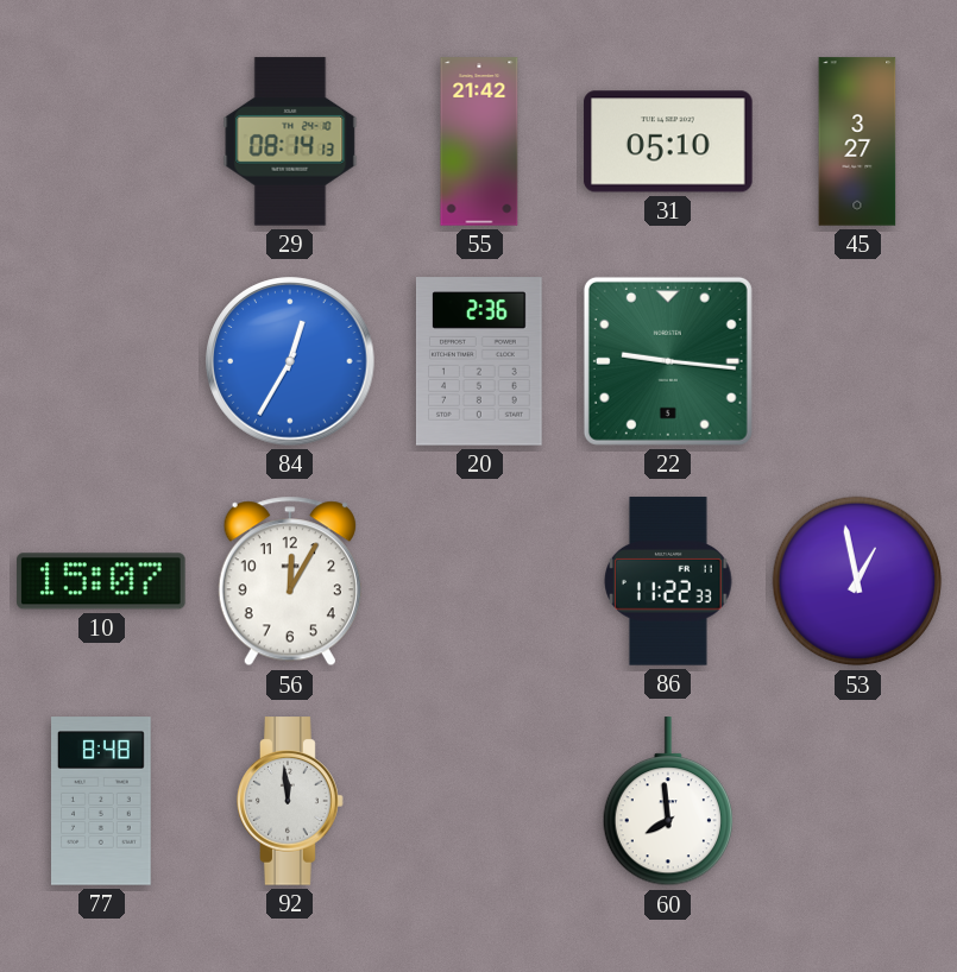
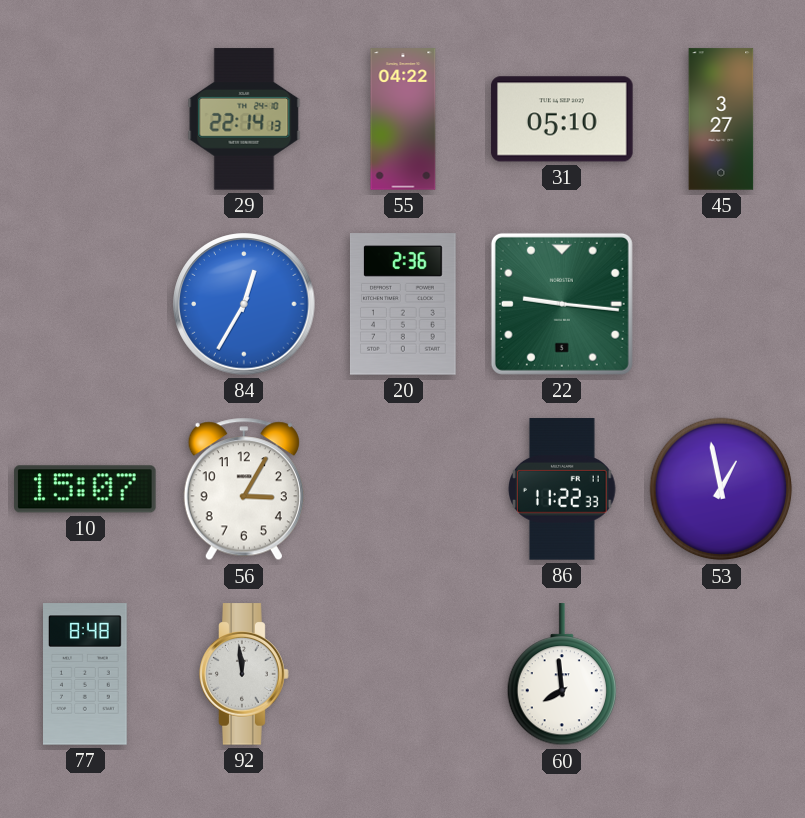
29: 08:14 -> 22:14 (244, 119)
55: 21:42 -> 04:22 (403, 119)
56: 12:05 -> 3:05 (244, 489)
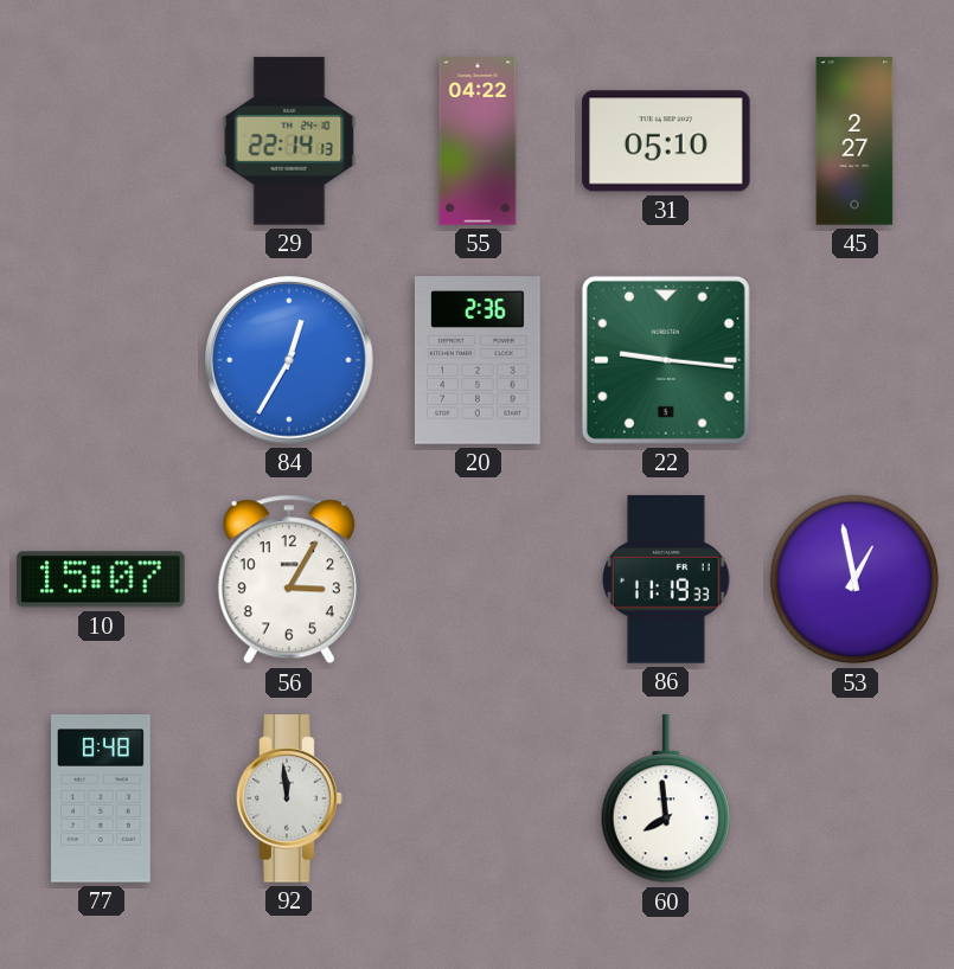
45: 3:27 -> 2:27 (854, 141)
86: 11:22 -> 11:19 (666, 579)
